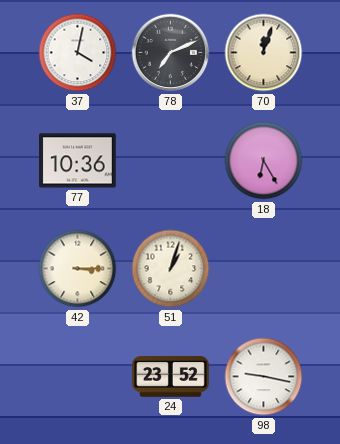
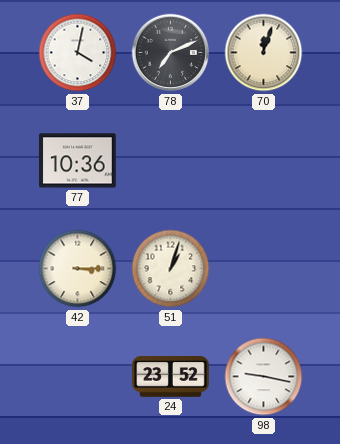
18: 6:25 -> none (264, 161)
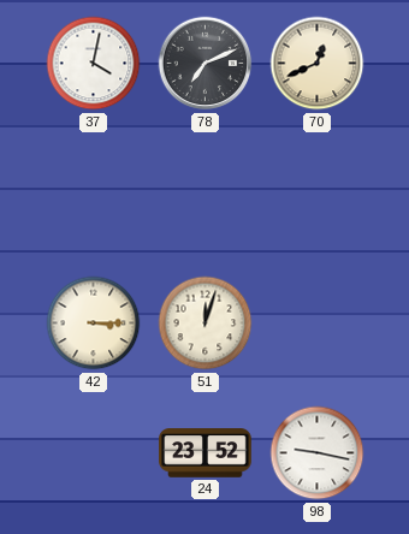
70: 12:03 -> 12:41 (318, 64)
77: 10:36 -> none (78, 161)
51: 1:03 -> 12:03 (206, 324)
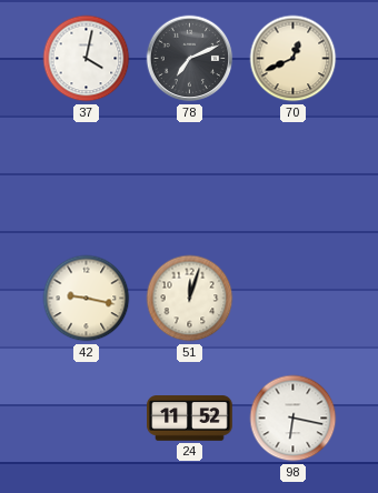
42: 3:15 -> 9:17 (87, 299)
24: 23:52 -> 11:52 (190, 419)
98: 9:17 -> 6:17 (294, 419)
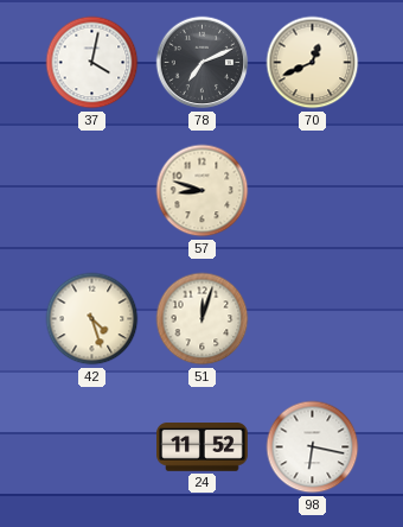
57: none -> 8:48 (203, 191)
42: 9:17 -> 4:27 (92, 319)
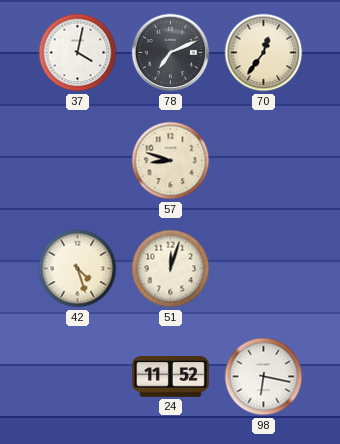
70: 12:41 -> 12:36 (264, 53)
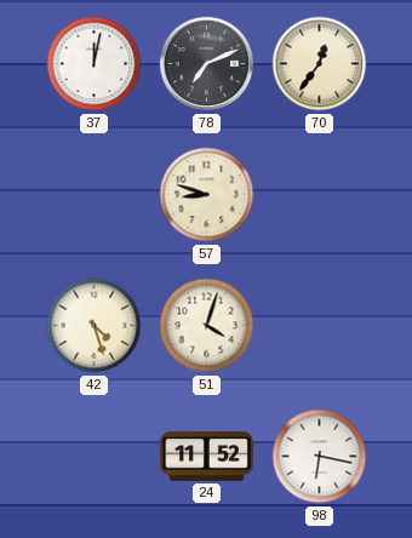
37: 4:02 -> 12:02 (95, 64)
51: 12:03 -> 4:03 (207, 326)
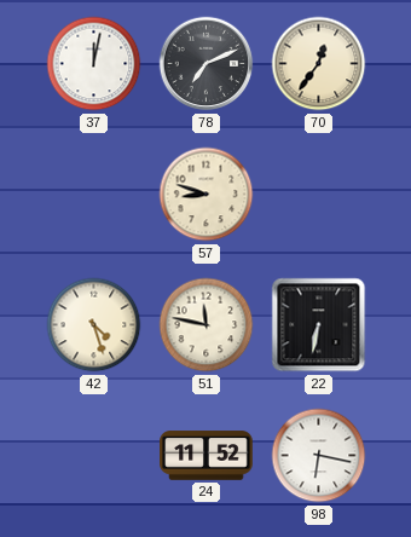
51: 4:03 -> 11:47 (207, 325)
22: none -> 6:32 (319, 325)
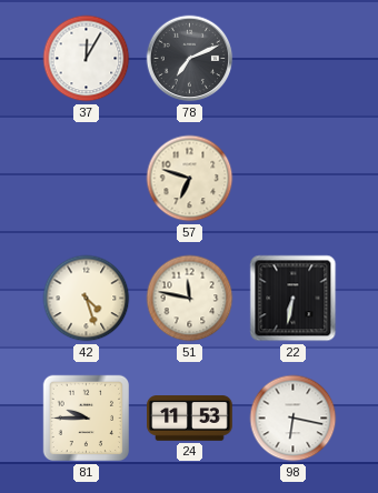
37: 12:02 -> 12:05 (87, 59)
70: 12:36 -> none (319, 64)
57: 8:48 -> 6:48 (190, 179)
81: none -> 9:45 (87, 419)
24: 11:52 -> 11:53 (190, 419)
